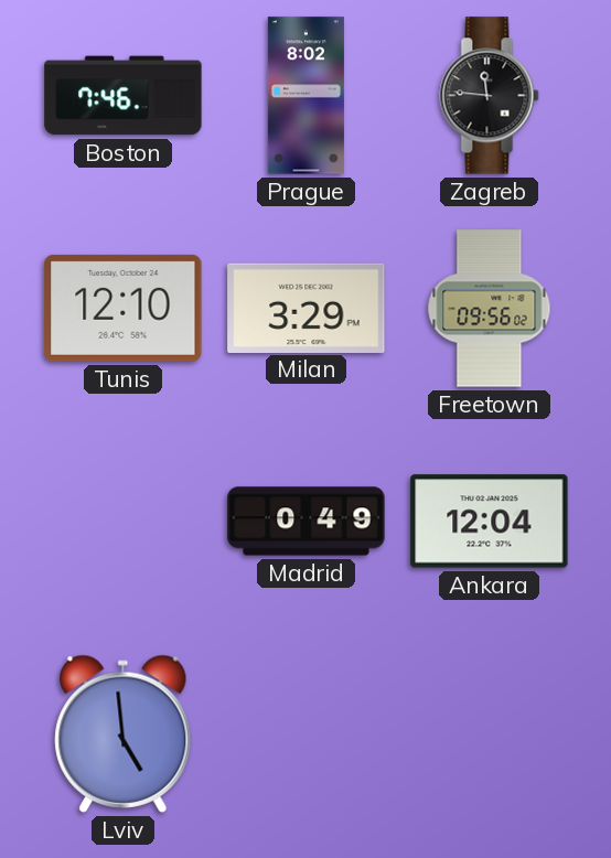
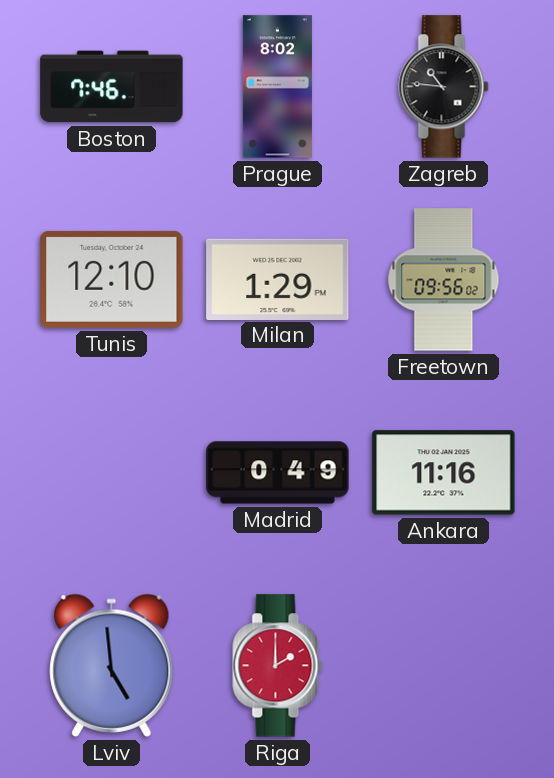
Zagreb: 11:46 -> 10:46 (444, 87)
Milan: 3:29 -> 1:29 (278, 279)
Ankara: 12:04 -> 11:16 (444, 473)
Riga: none -> 2:00 (278, 666)
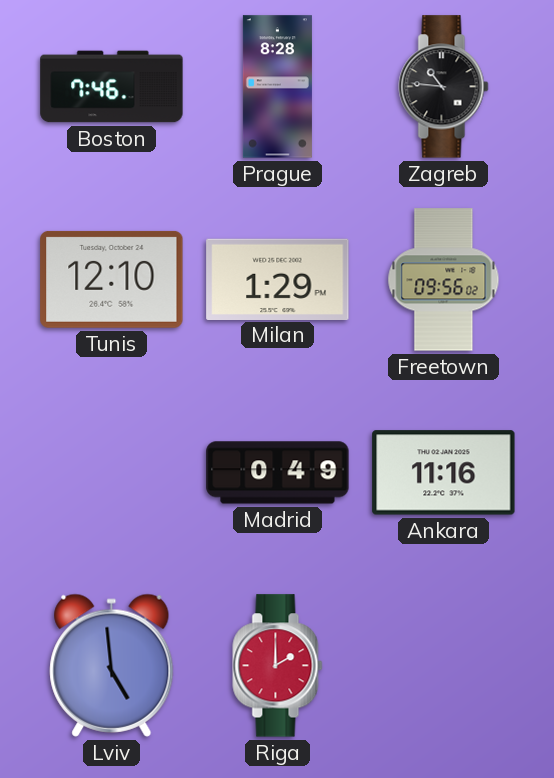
Prague: 8:02 -> 8:28 (277, 87)
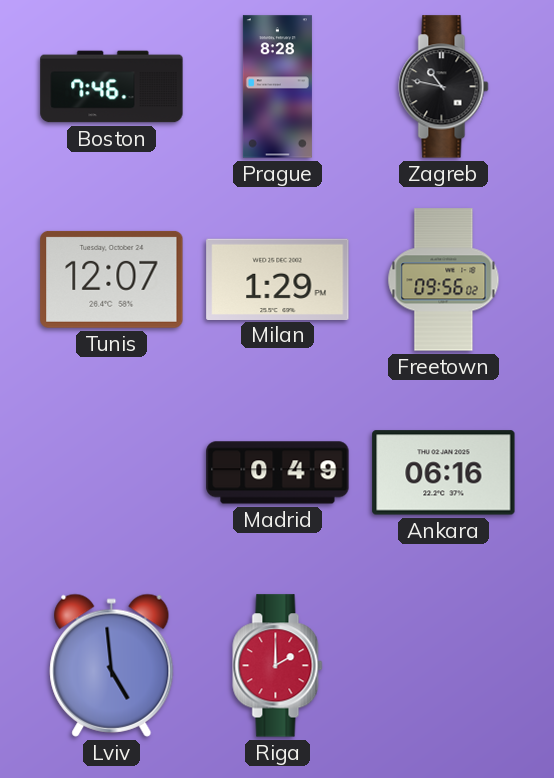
Zagreb: 10:46 -> 10:47 (444, 87)
Tunis: 12:10 -> 12:07 (112, 279)
Ankara: 11:16 -> 06:16 (444, 473)
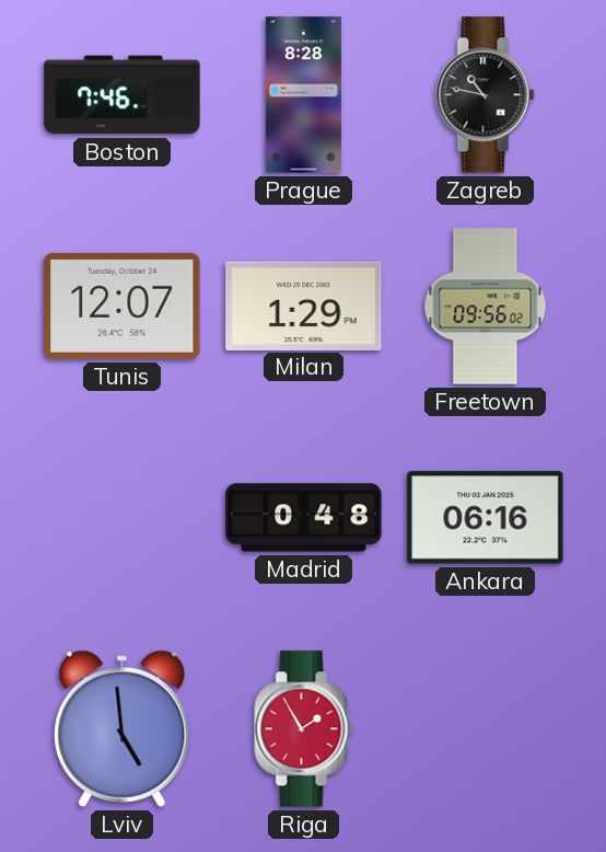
Madrid: 0:49 -> 0:48 (304, 518)
Riga: 2:00 -> 1:55 (304, 729)
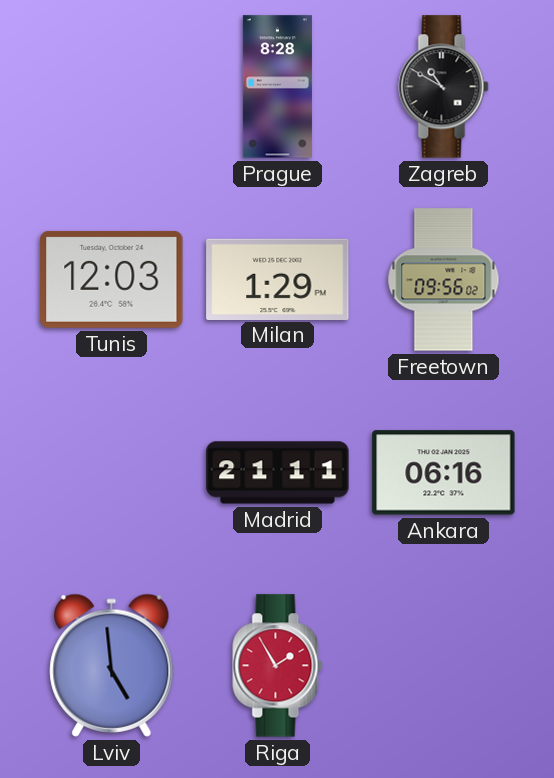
Boston: 7:46 -> none (123, 95)
Zagreb: 10:47 -> 10:50 (444, 87)
Tunis: 12:07 -> 12:03 (112, 279)
Madrid: 0:48 -> 21:11 (278, 473)
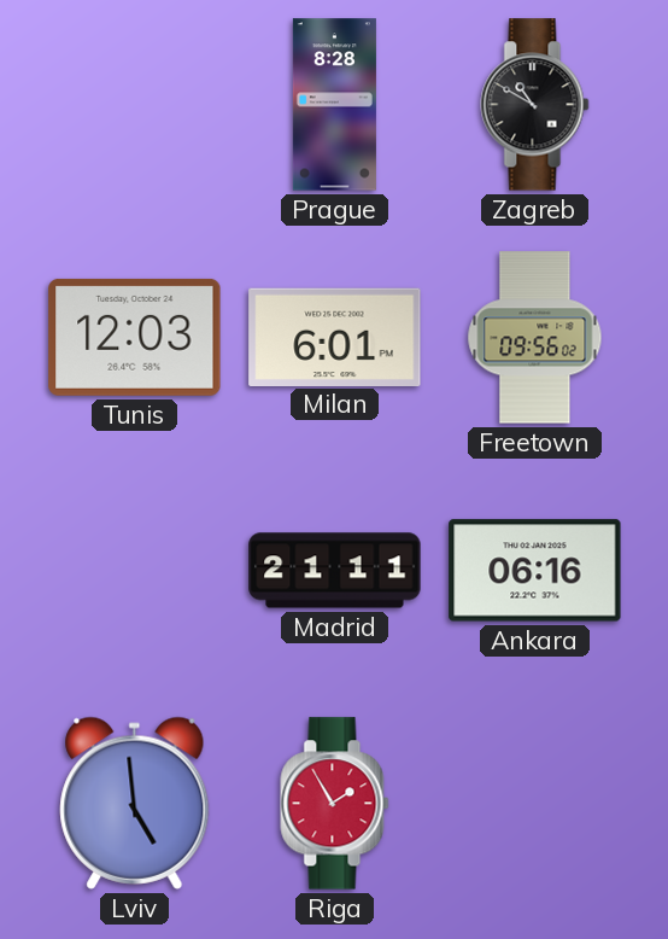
Milan: 1:29 -> 6:01 (335, 337)
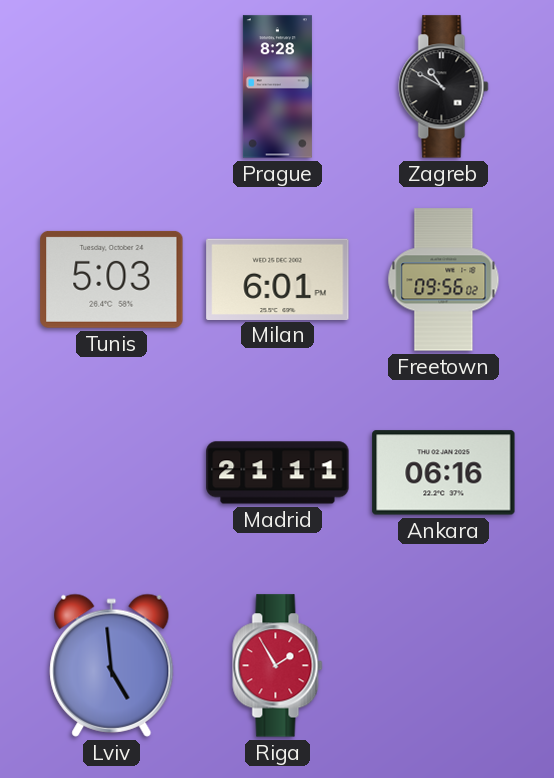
Tunis: 12:03 -> 5:03 (112, 279)
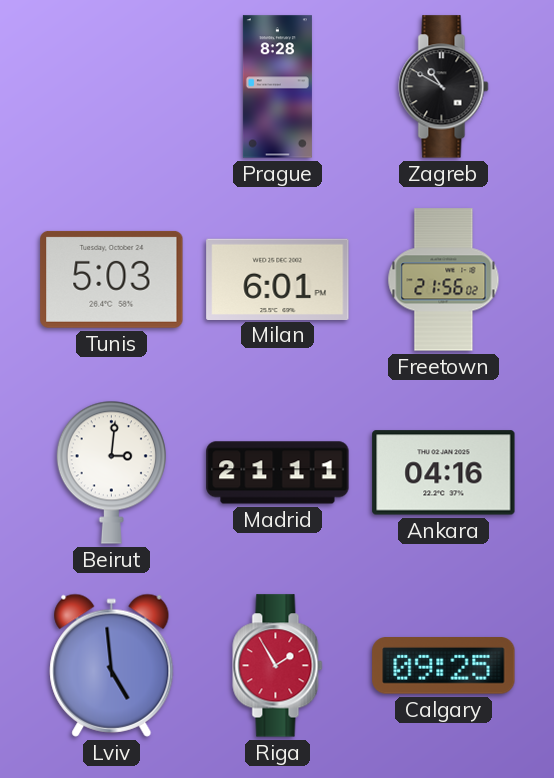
Freetown: 09:56 -> 21:56 (444, 280)
Beirut: none -> 3:01 (111, 472)
Ankara: 06:16 -> 04:16 (444, 473)
Calgary: none -> 09:25 (444, 666)
